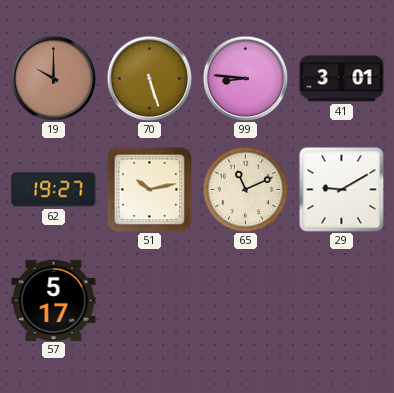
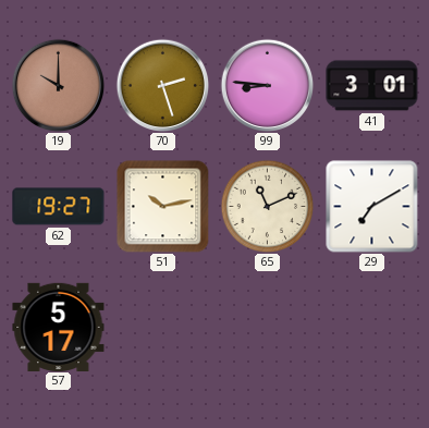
70: 5:27 -> 2:27 (162, 85)
29: 9:10 -> 7:10 (372, 207)
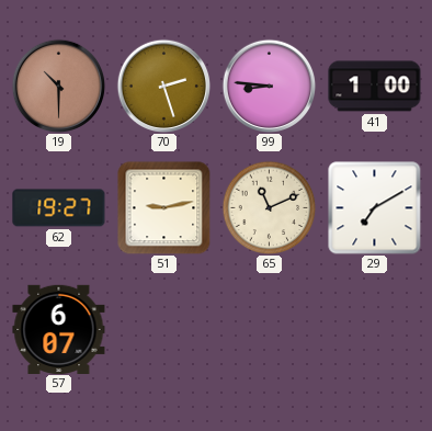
19: 10:00 -> 10:30 (58, 86)
41: 3:01 -> 1:00 (375, 87)
51: 10:13 -> 9:13 (163, 207)
57: 5:17 -> 6:07 (59, 329)
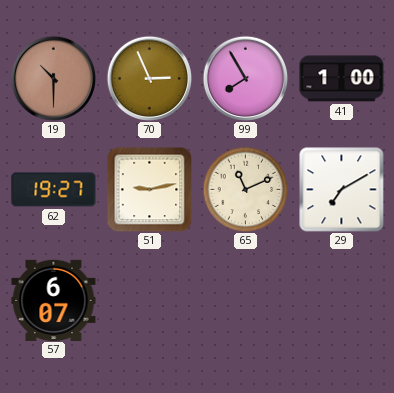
70: 2:27 -> 2:56 (149, 78)
99: 8:46 -> 7:55 (245, 78)
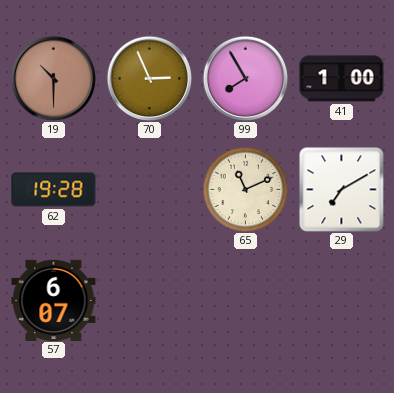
62: 19:27 -> 19:28 (54, 190)
51: 9:13 -> none (149, 189)
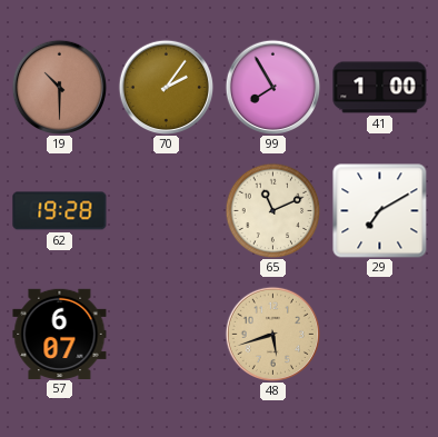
70: 2:56 -> 2:06 (166, 87)
48: none -> 5:42 (272, 334)
